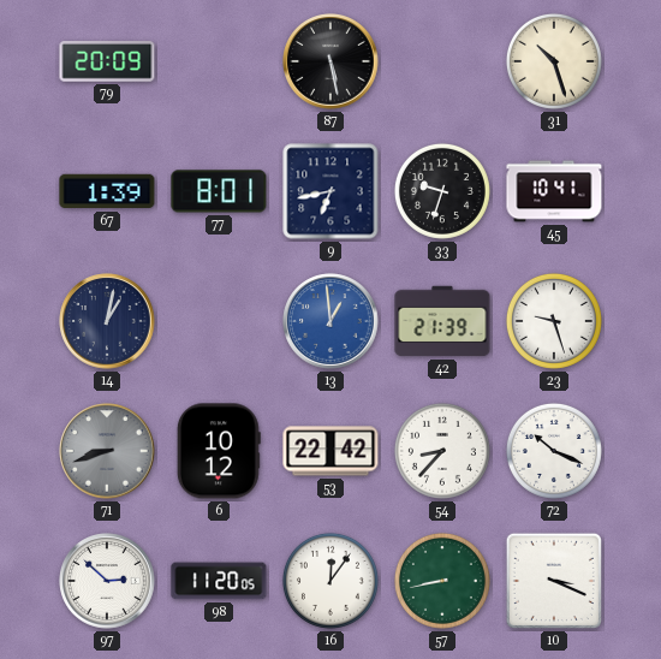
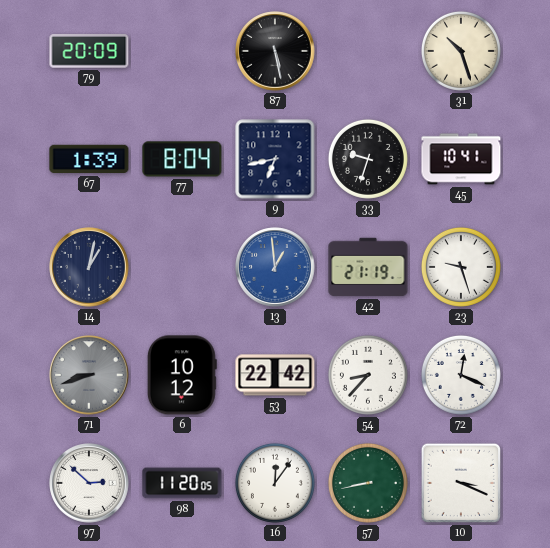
77: 8:01 -> 8:04 (182, 159)
42: 21:39 -> 21:19 (368, 267)
72: 10:19 -> 12:19 (461, 375)
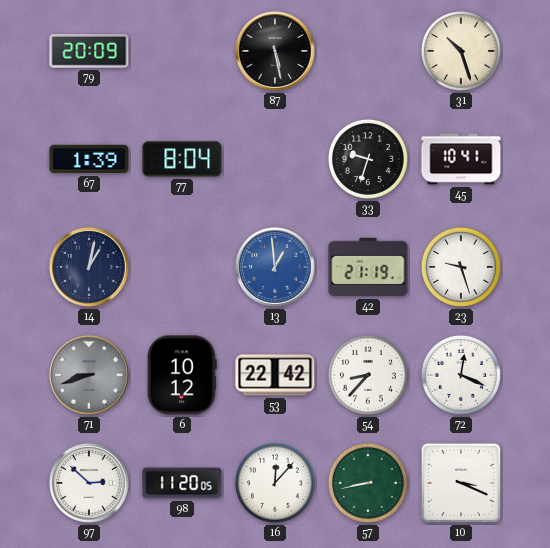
9: 6:43 -> none (275, 159)
16: 12:06 -> 12:07 (275, 483)
